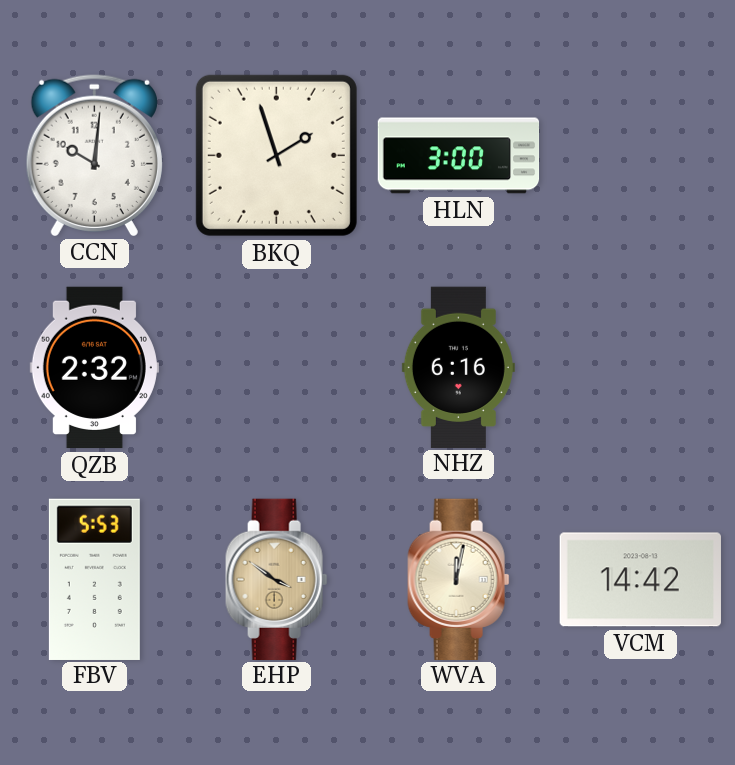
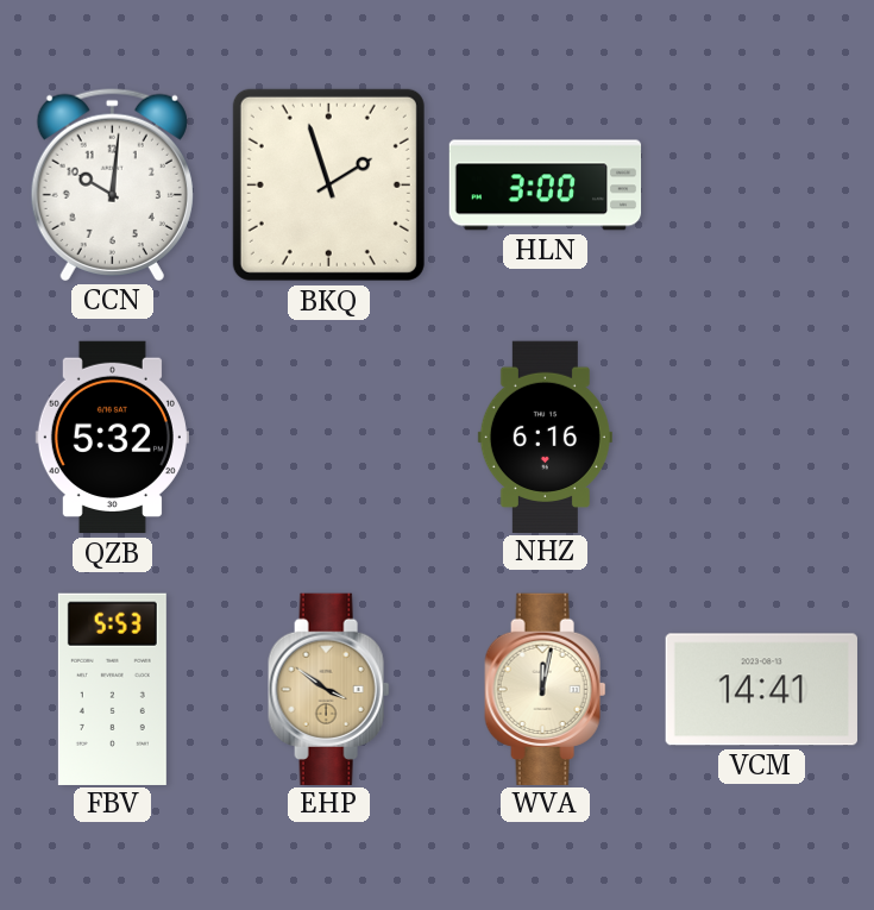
QZB: 2:32 -> 5:32 (112, 438)
VCM: 14:42 -> 14:41 (761, 690)
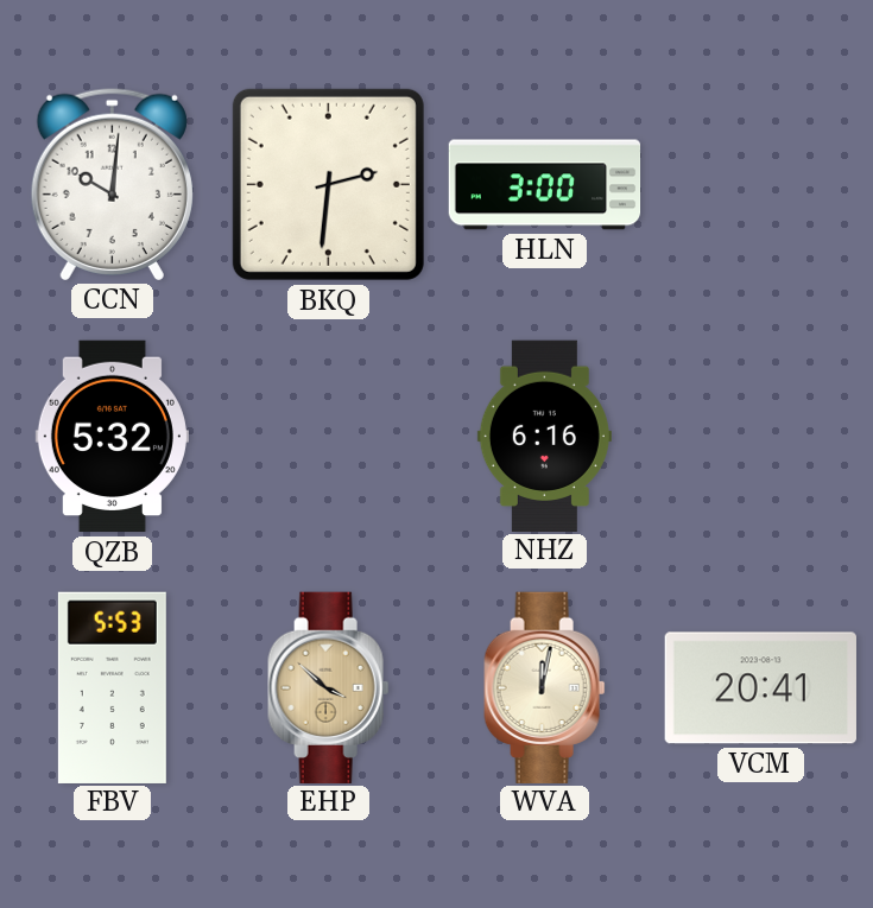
BKQ: 1:57 -> 2:31 (328, 184)
EHP: 3:51 -> 3:52 (329, 687)
VCM: 14:41 -> 20:41 (760, 688)
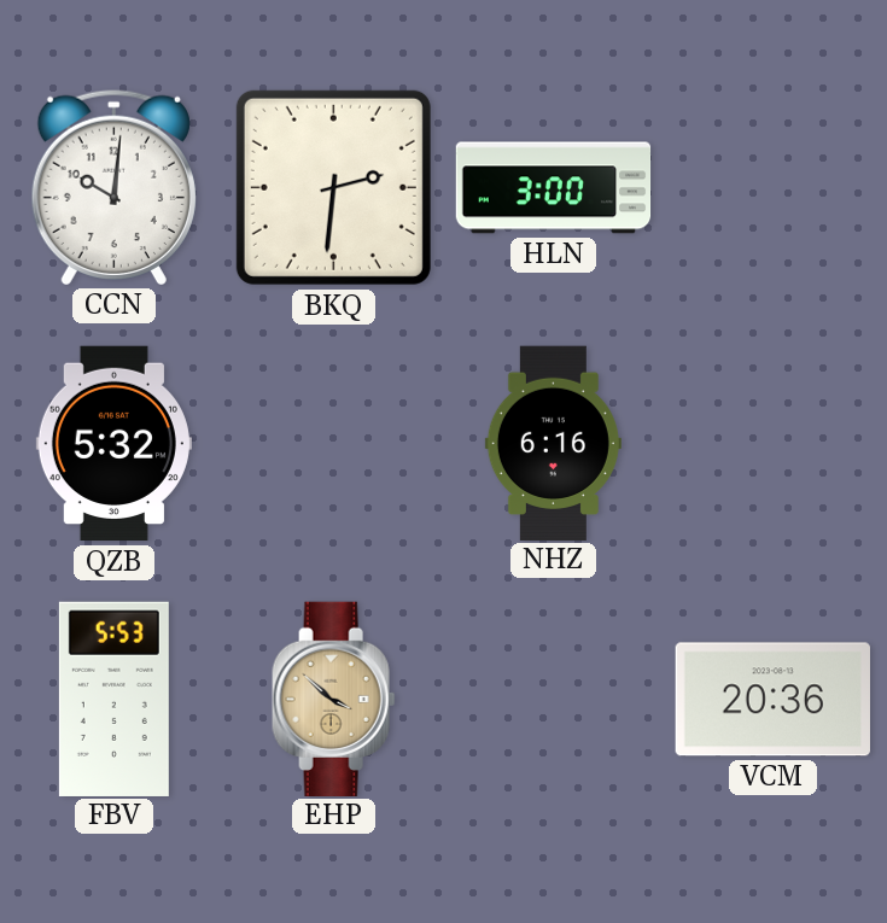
WVA: 12:02 -> none (545, 687)
VCM: 20:41 -> 20:36 (772, 700)
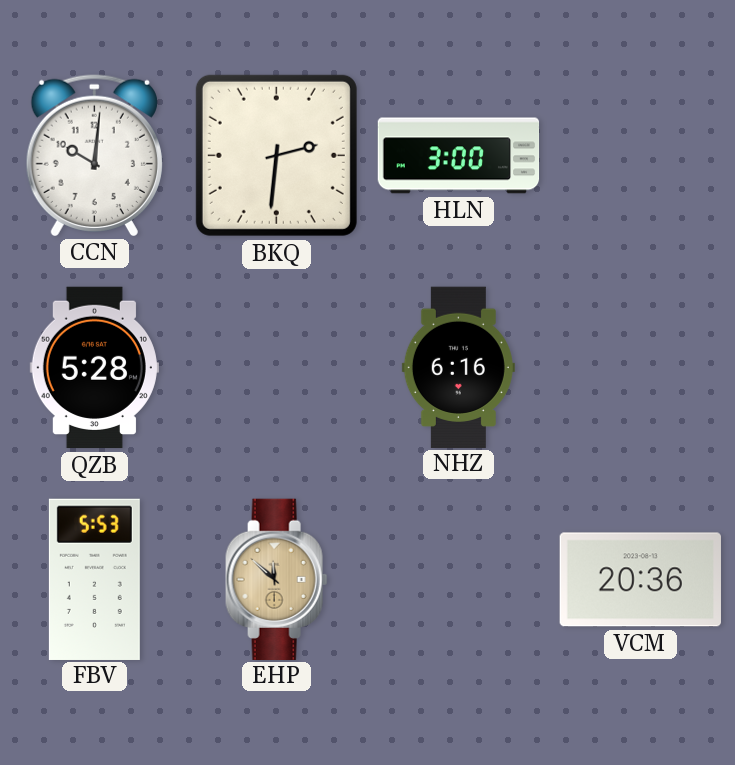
QZB: 5:32 -> 5:28 (94, 368)
EHP: 3:52 -> 11:52 (277, 579)
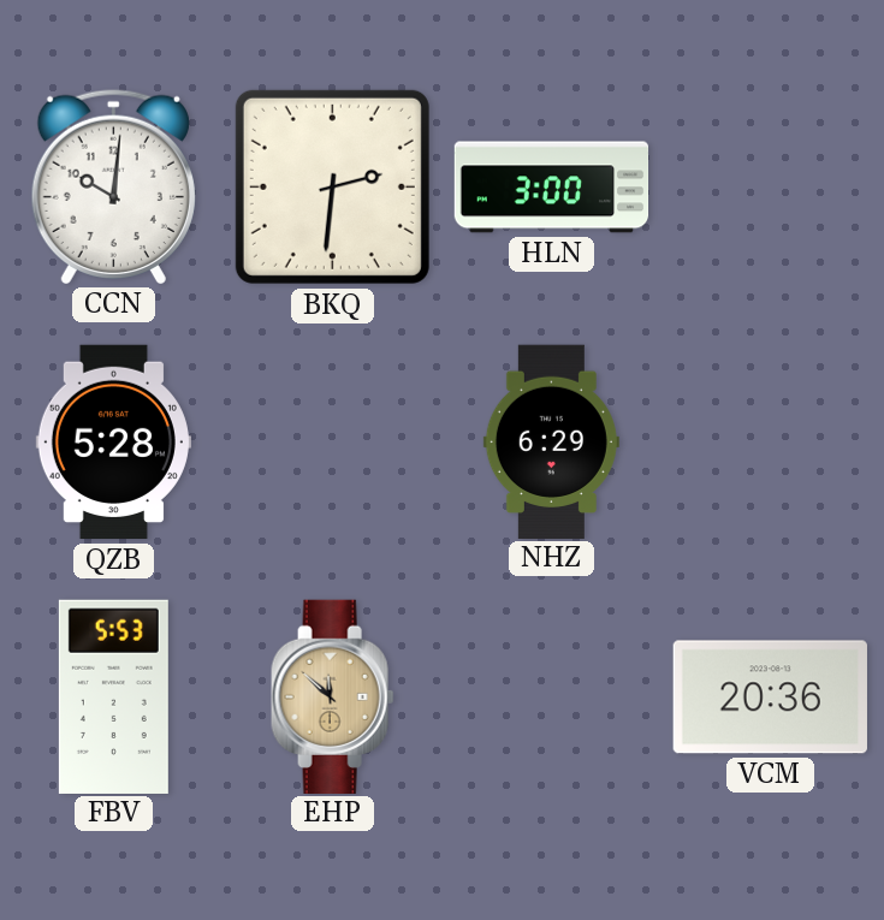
NHZ: 6:16 -> 6:29 (551, 441)
